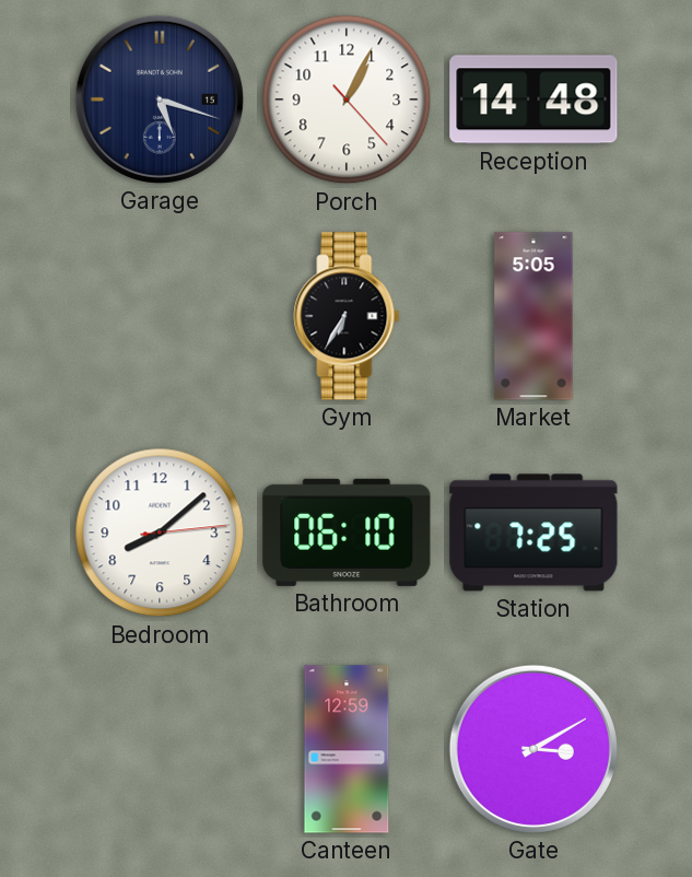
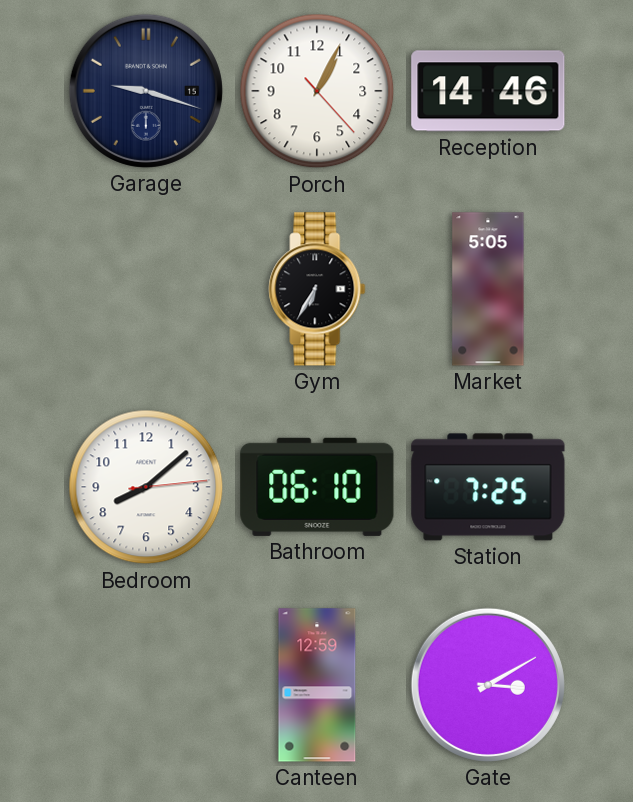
Garage: 5:18 -> 9:18 (146, 91)
Reception: 14:48 -> 14:46 (488, 91)
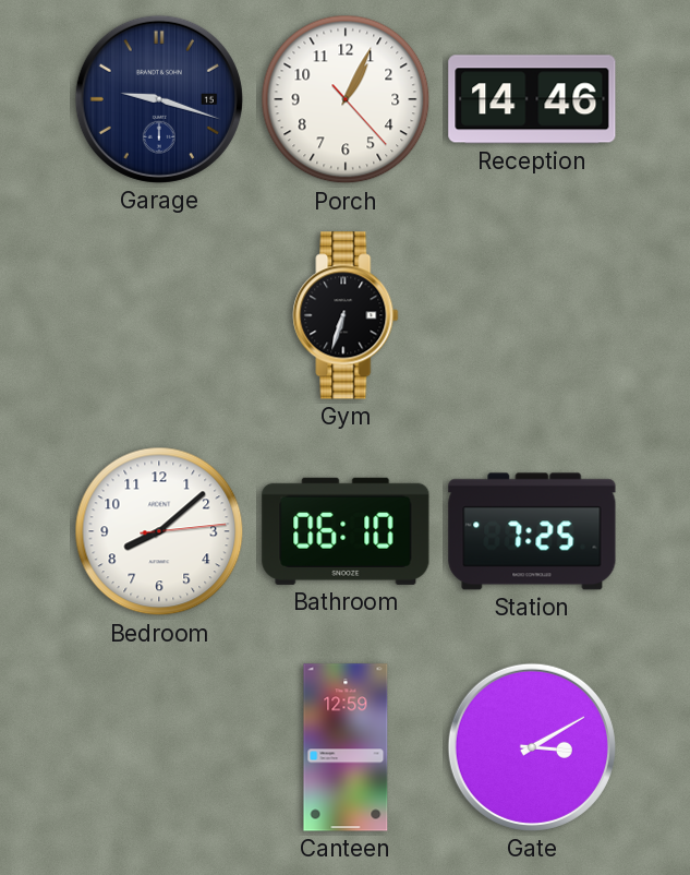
Gym: 6:35 -> 6:33 (346, 315)
Market: 5:05 -> none (488, 289)
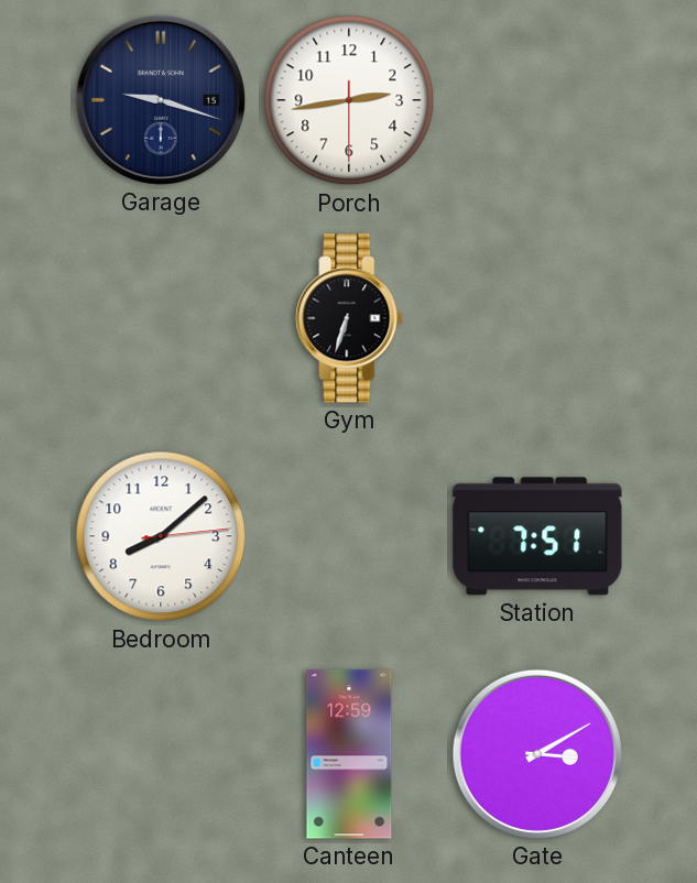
Porch: 1:04 -> 2:43 (349, 100)
Reception: 14:46 -> none (532, 99)
Bathroom: 06:10 -> none (346, 531)
Station: 7:25 -> 7:51 (537, 536)
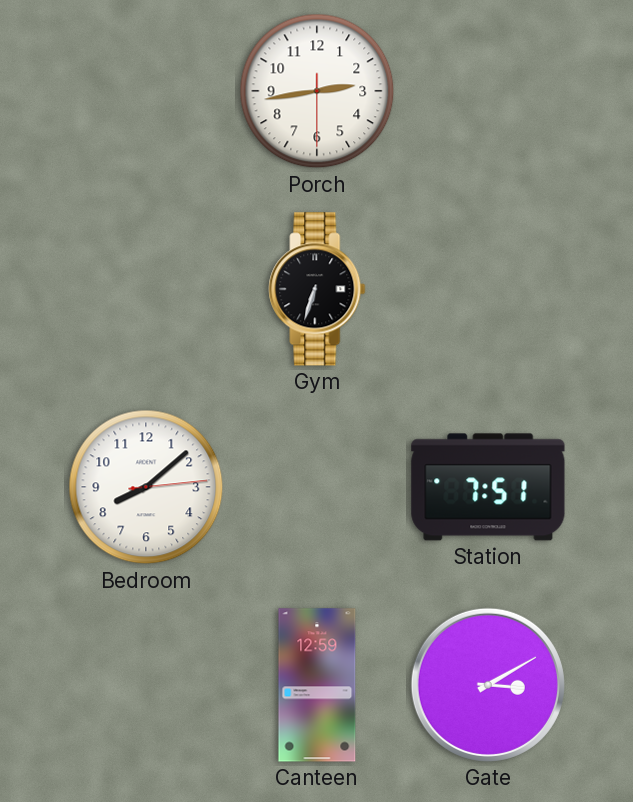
Garage: 9:18 -> none (161, 100)
